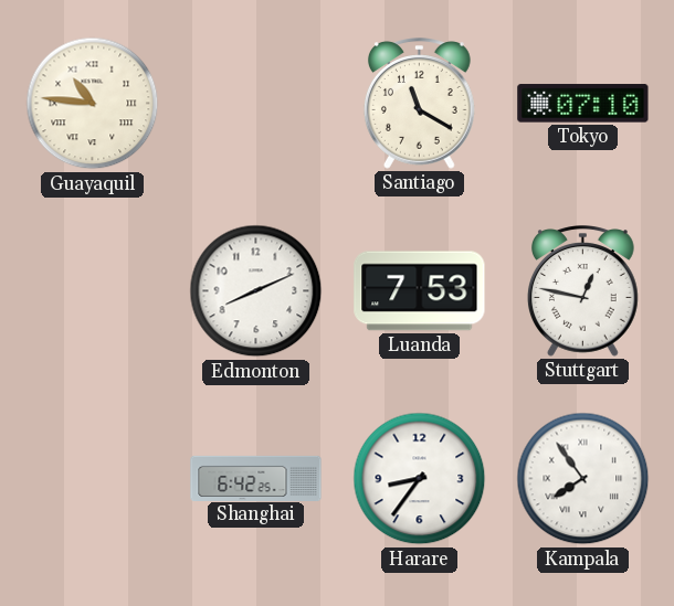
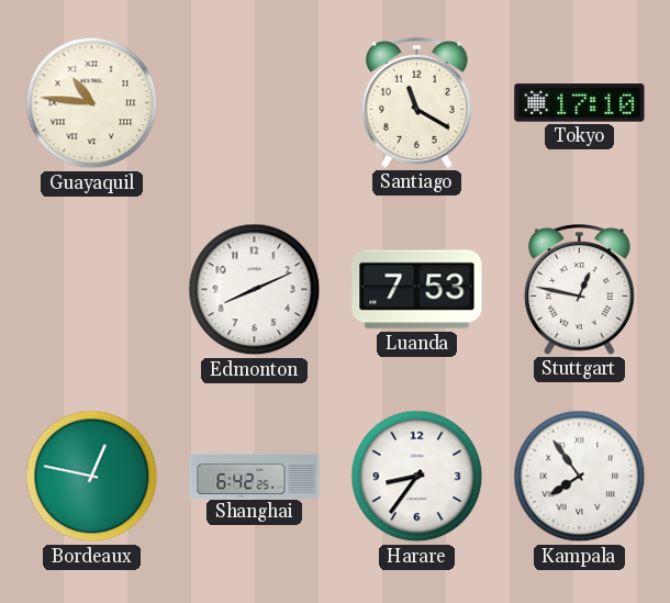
Tokyo: 07:10 -> 17:10 (580, 103)
Bordeaux: none -> 12:47 (92, 477)
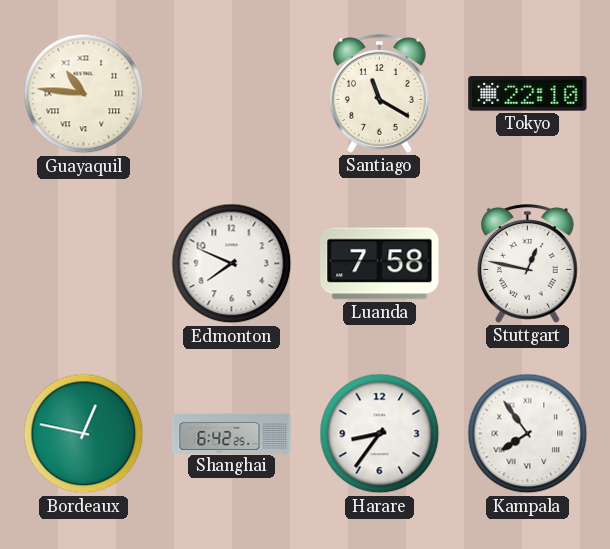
Tokyo: 17:10 -> 22:10 (528, 94)
Edmonton: 8:11 -> 7:49 (232, 264)
Luanda: 7:53 -> 7:58 (380, 264)
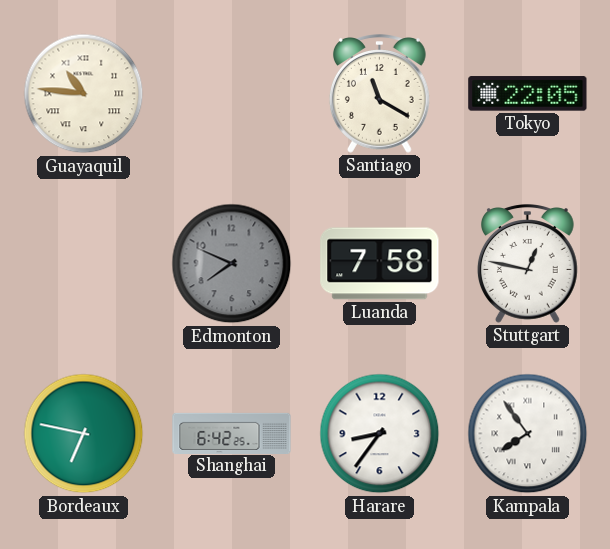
Tokyo: 22:10 -> 22:05 (528, 94)
Edmonton dial: white -> grey (232, 264)
Bordeaux: 12:47 -> 6:47 (84, 434)
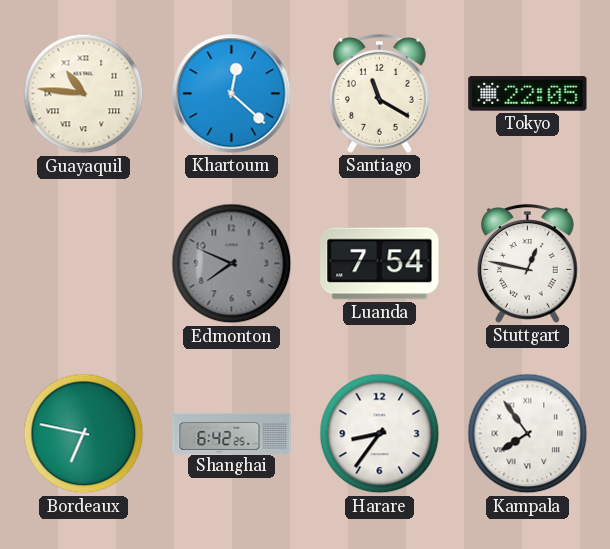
Khartoum: none -> 12:22 (232, 94)
Luanda: 7:58 -> 7:54 (380, 264)
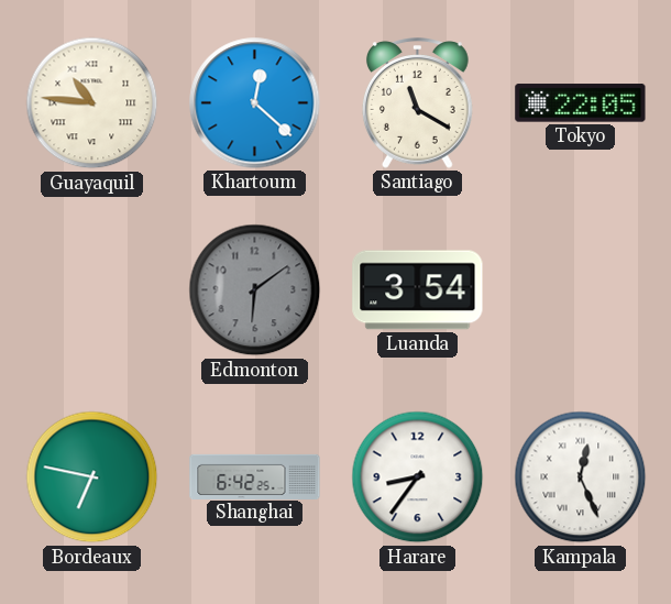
Edmonton: 7:49 -> 6:09 (255, 290)
Luanda: 7:54 -> 3:54 (418, 290)
Stuttgart: 12:47 -> none (527, 264)
Kampala: 7:54 -> 12:26 (581, 477)
